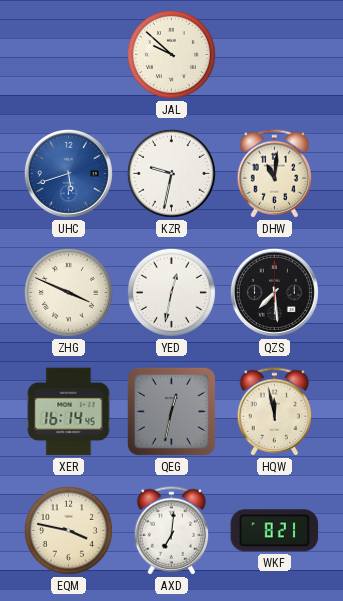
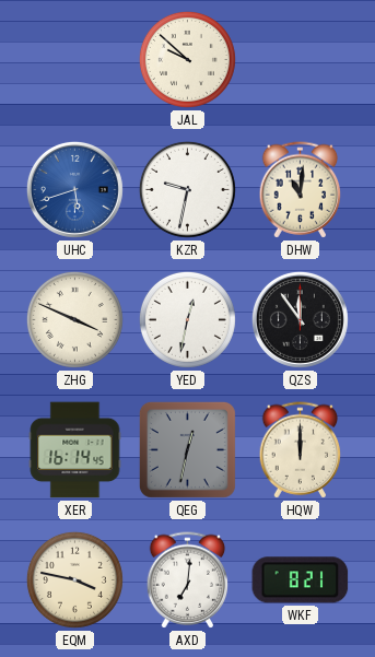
QZS: 7:29 -> 11:54 (300, 319)
HQW: 11:58 -> 12:00 (301, 450)
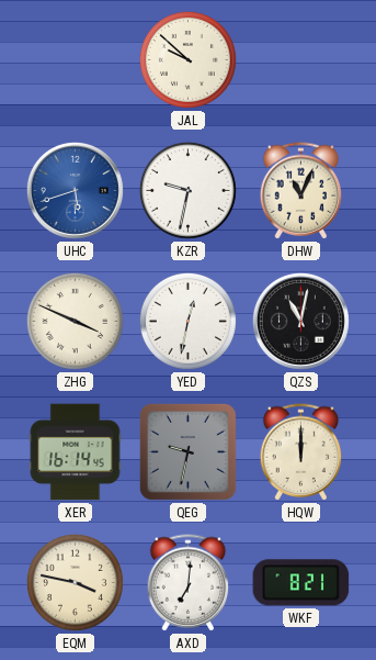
DHW: 11:01 -> 11:04 (301, 191)
QZS: 11:54 -> 11:02 (300, 321)
QEG: 12:32 -> 9:32 (187, 451)
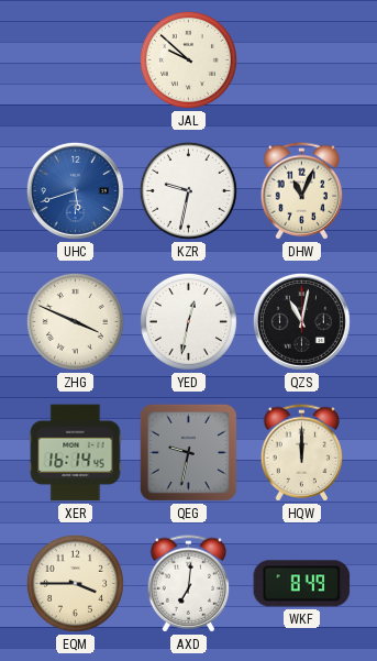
EQM: 3:47 -> 3:45 (75, 583)
WKF: 8:21 -> 8:49 (302, 584)
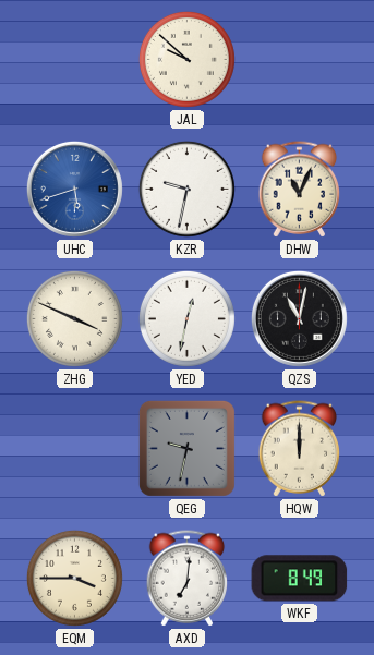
XER: 16:14 -> none (76, 453)
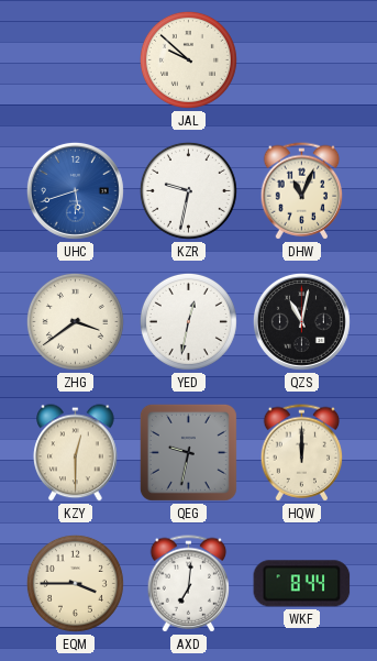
ZHG: 3:49 -> 3:39 (75, 321)
KZY: none -> 12:30 (76, 453)
WKF: 8:49 -> 8:44 (302, 584)
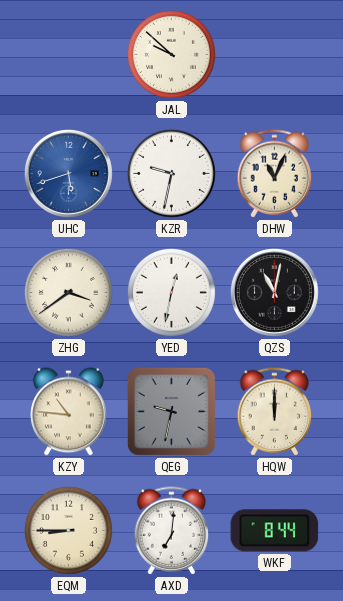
KZY: 12:30 -> 10:46 (69, 412)
EQM: 3:45 -> 8:45 (68, 530)
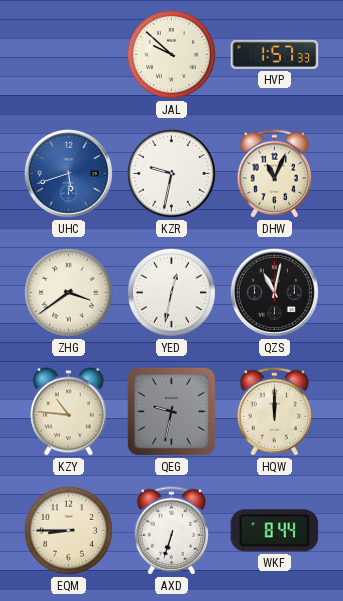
HVP: none -> 1:57 (275, 54)
AXD: 7:01 -> 6:33 (172, 531)
